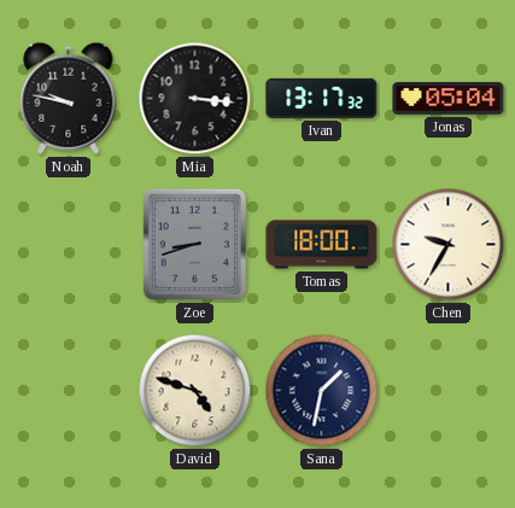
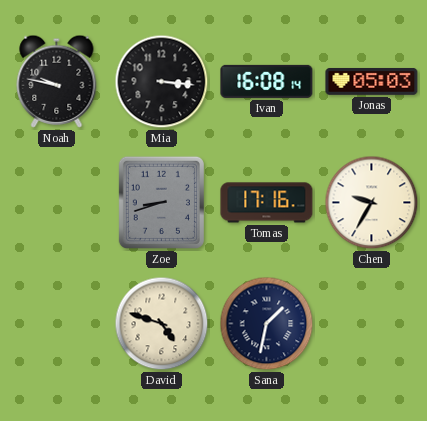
Ivan: 13:17 -> 16:08 (267, 81)
Jonas: 05:04 -> 05:03 (372, 82)
Tomas: 18:00 -> 17:16 (267, 203)
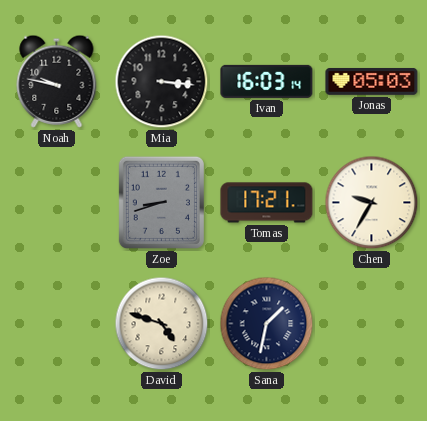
Ivan: 16:08 -> 16:03 (267, 81)
Tomas: 17:16 -> 17:21 (267, 203)
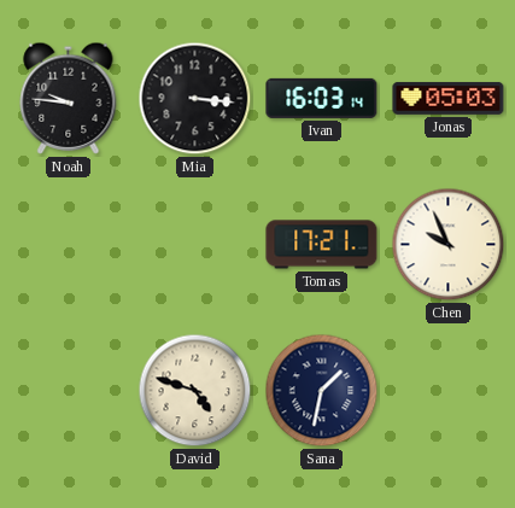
Noah: 9:47 -> 9:46 (69, 98)
Zoe: 8:42 -> none (161, 202)
Chen: 9:35 -> 9:56 (449, 245)
